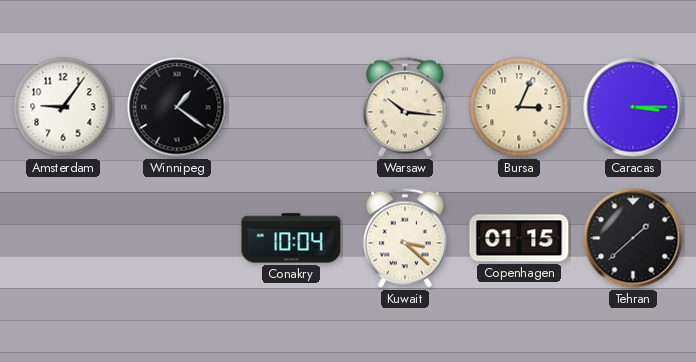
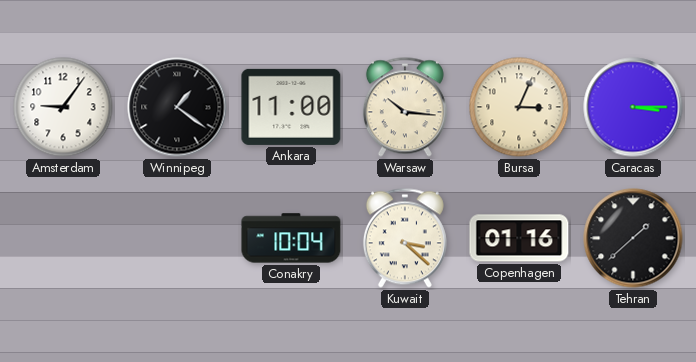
Ankara: none -> 11:00 (291, 107)
Copenhagen: 01:15 -> 01:16 (519, 238)
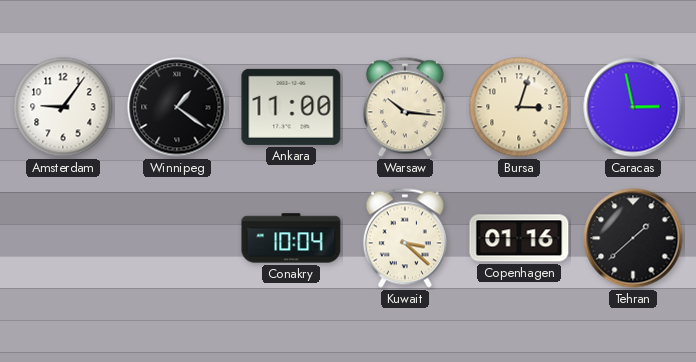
Bursa: 3:04 -> 3:03 (519, 107)
Caracas: 3:15 -> 2:58 (633, 107)
